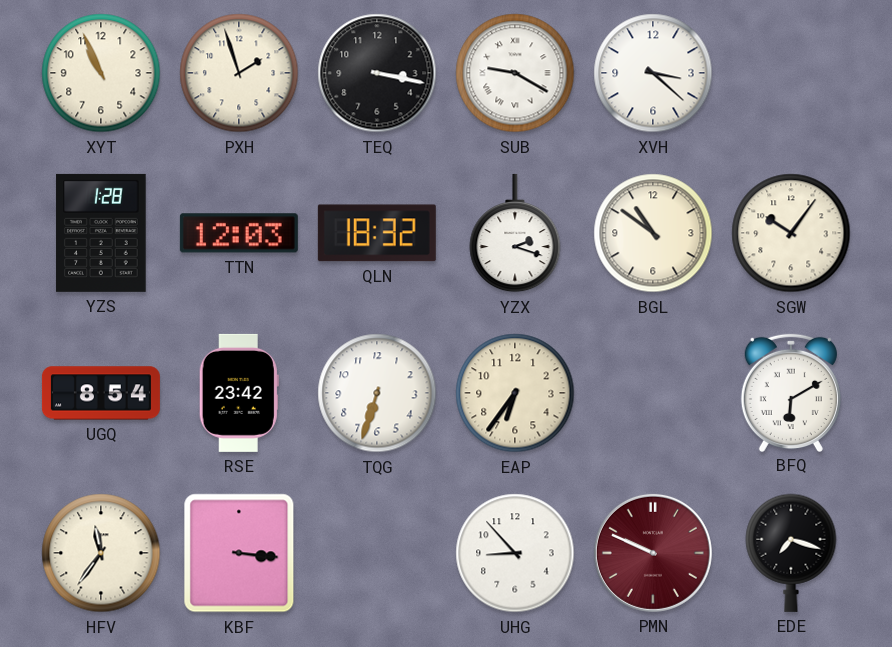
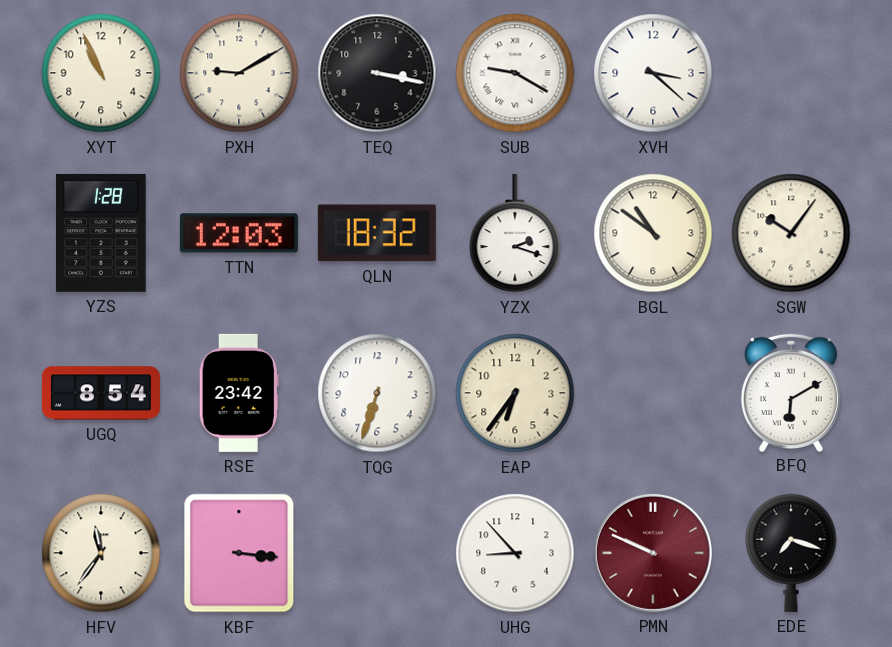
PXH: 1:57 -> 9:10 (239, 73)
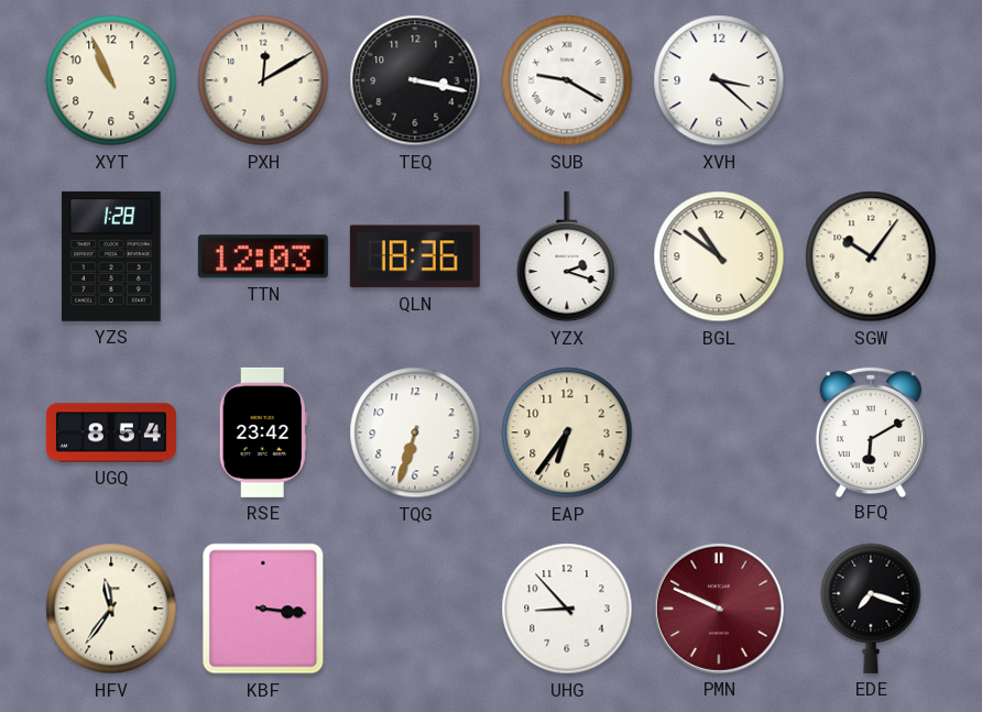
PXH: 9:10 -> 12:10 (263, 80)
QLN: 18:32 -> 18:36 (415, 256)
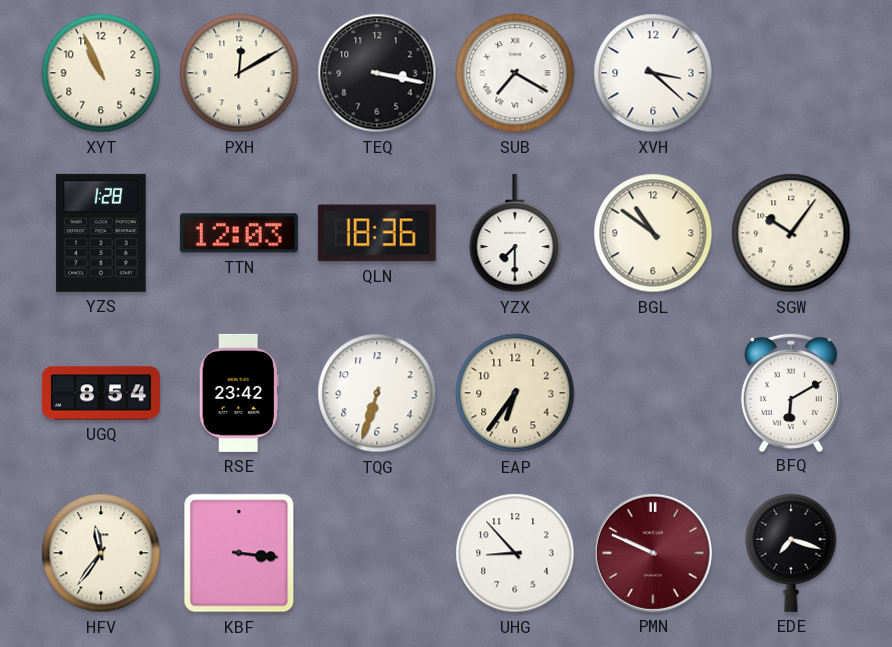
SUB: 9:20 -> 7:20 (515, 73)
YZX: 2:18 -> 7:30 (515, 233)
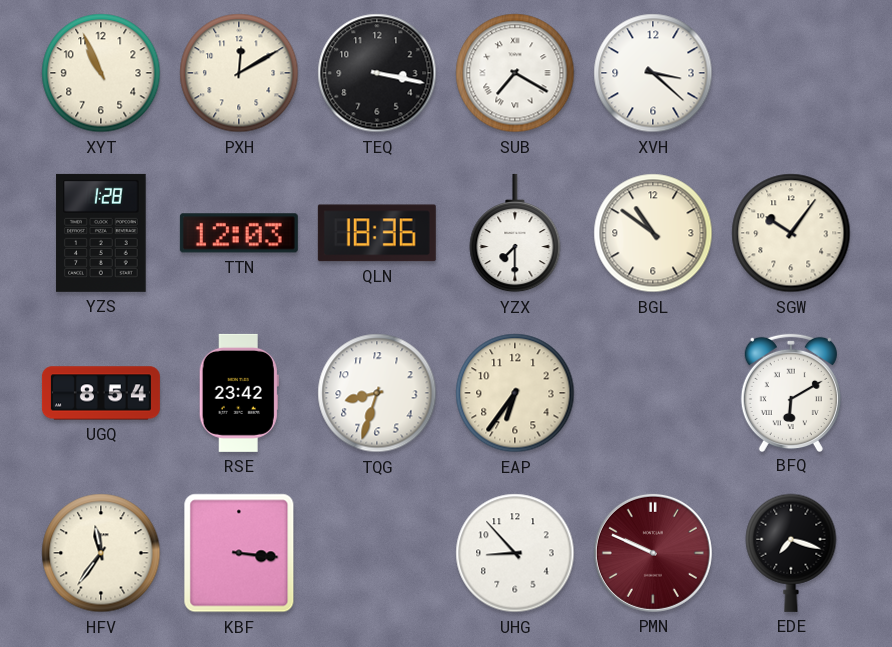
TQG: 6:33 -> 8:33 (377, 393)
